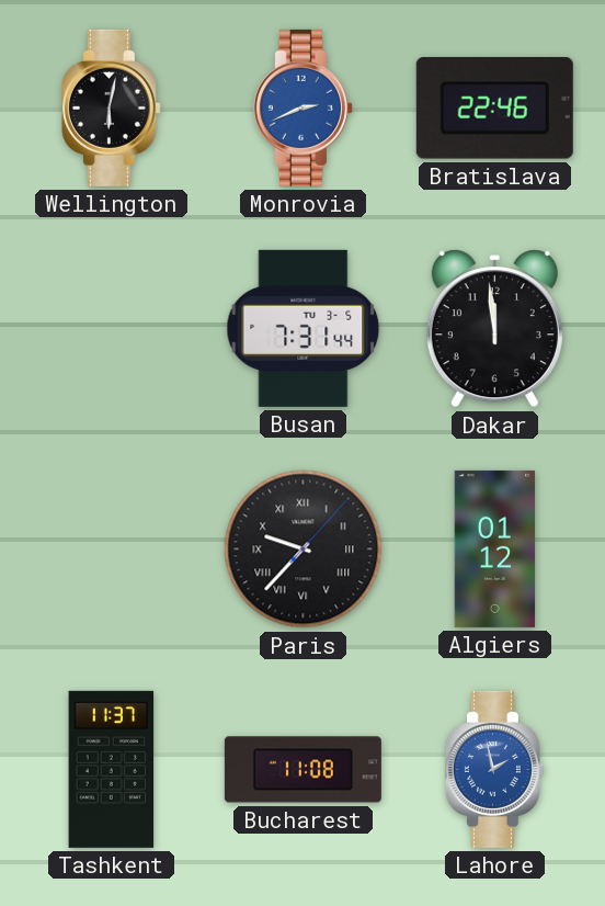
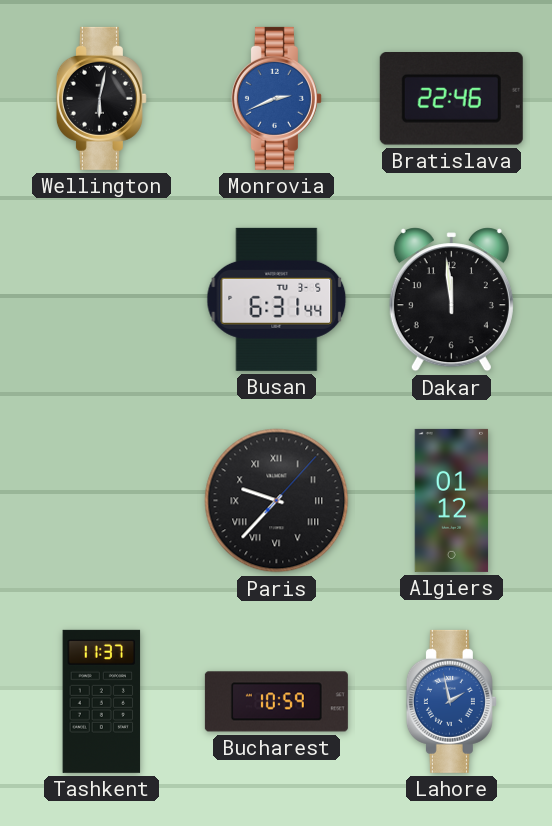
Busan: 7:31 -> 6:31 (277, 299)
Bucharest: 11:08 -> 10:59 (276, 702)
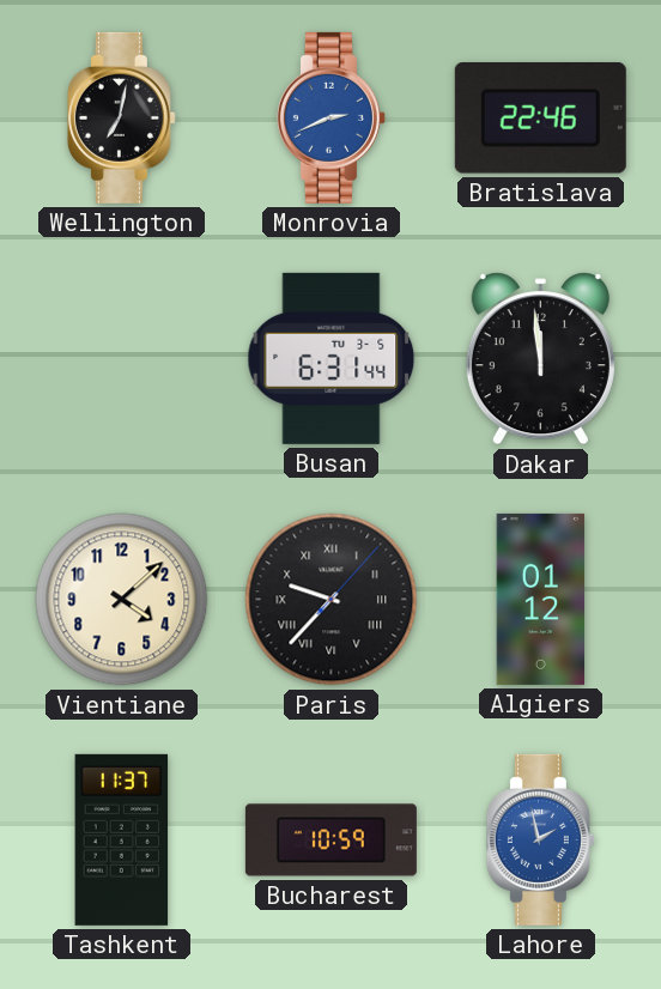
Wellington: 6:02 -> 7:02 (121, 117)
Vientiane: none -> 4:08 (122, 600)
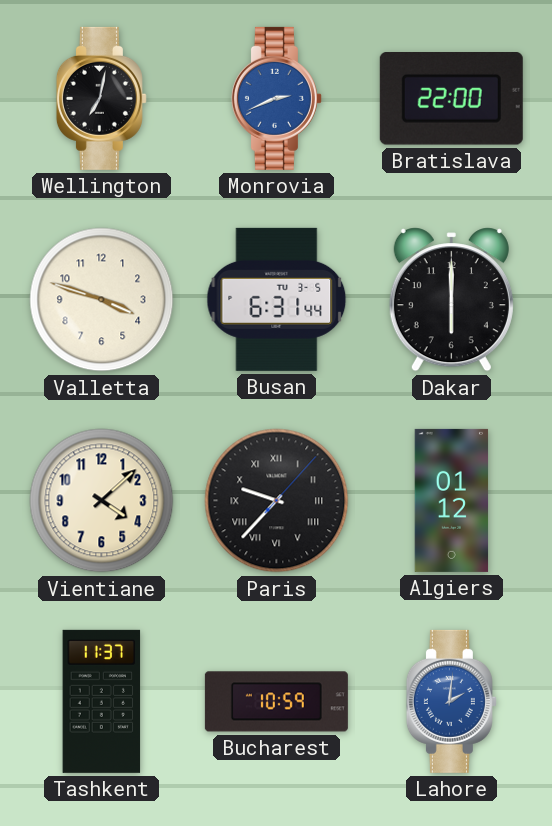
Bratislava: 22:46 -> 22:00 (451, 99)
Valletta: none -> 3:48 (102, 300)
Dakar: 11:59 -> 6:00 (451, 300)
Lahore: 1:58 -> 2:01 (451, 701)
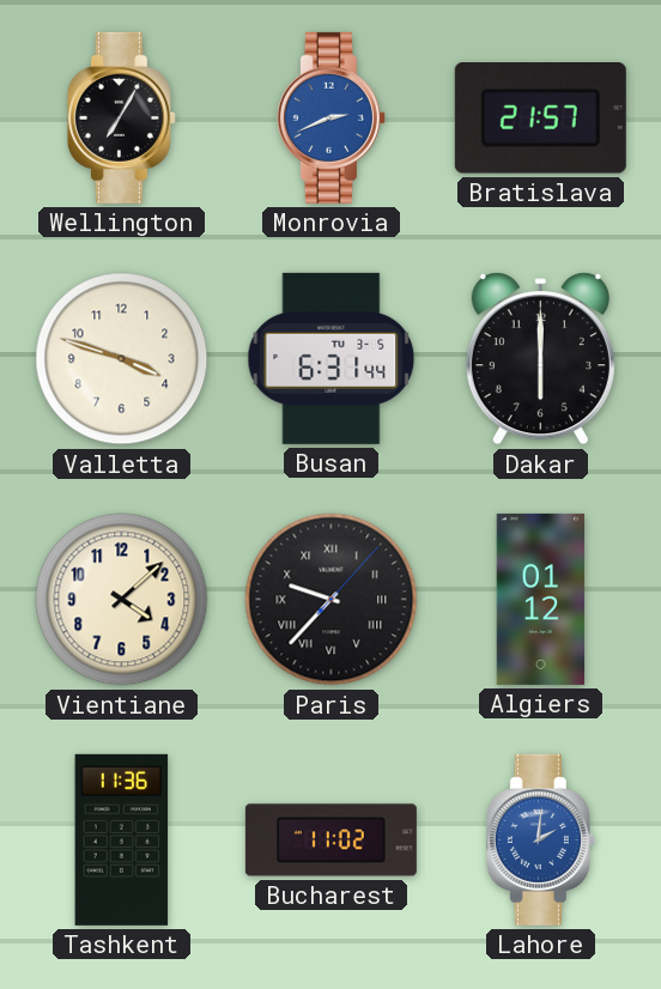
Wellington: 7:02 -> 7:05 (121, 117)
Bratislava: 22:00 -> 21:57 (540, 119)
Tashkent: 11:37 -> 11:36 (122, 839)
Bucharest: 10:59 -> 11:02 (330, 841)
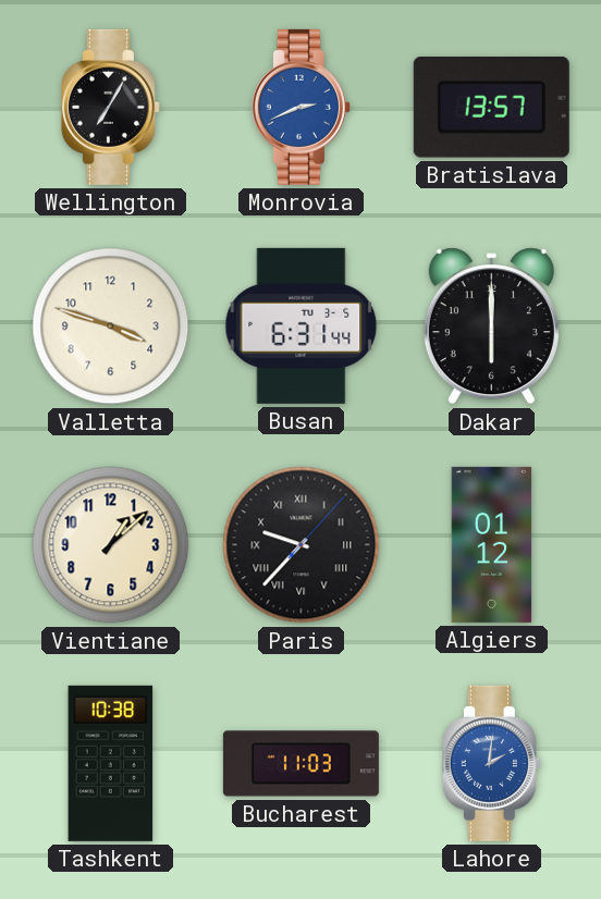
Bratislava: 21:57 -> 13:57 (491, 108)
Vientiane: 4:08 -> 1:08 (111, 545)
Tashkent: 11:36 -> 10:38 (111, 763)
Bucharest: 11:02 -> 11:03 (300, 764)
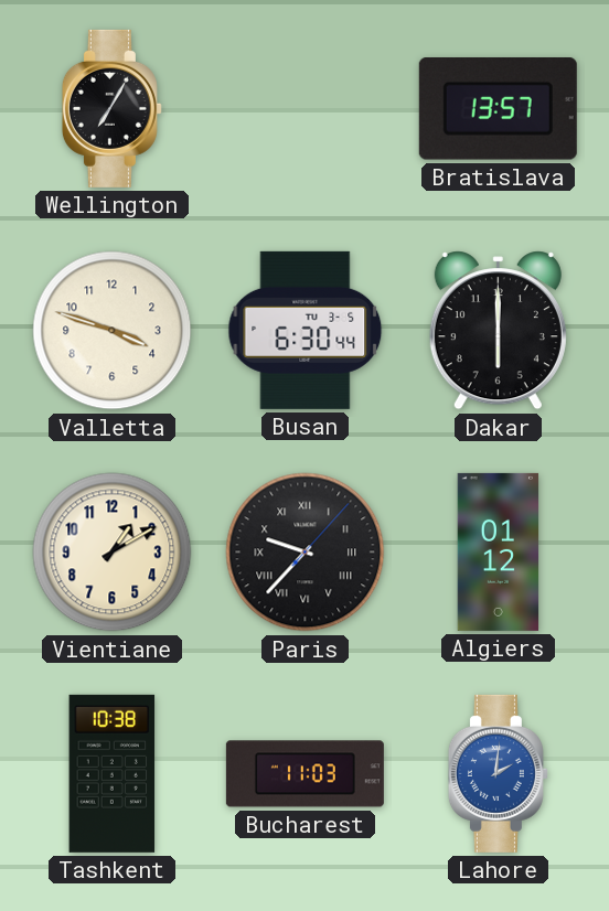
Monrovia: 2:41 -> none (300, 107)
Busan: 6:31 -> 6:30 (306, 330)
Vientiane: 1:08 -> 1:10 (113, 553)
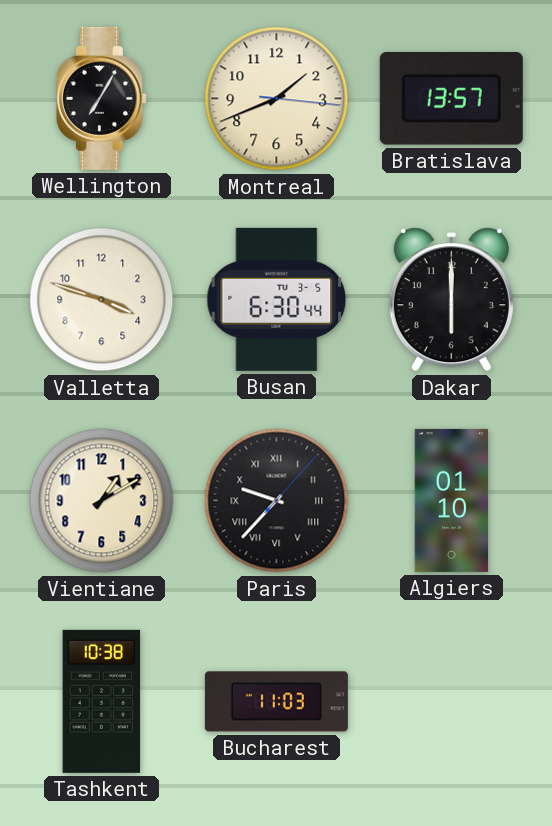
Montreal: none -> 1:41 (277, 99)
Algiers: 01:12 -> 01:10 (452, 500)
Lahore: 2:01 -> none (498, 773)
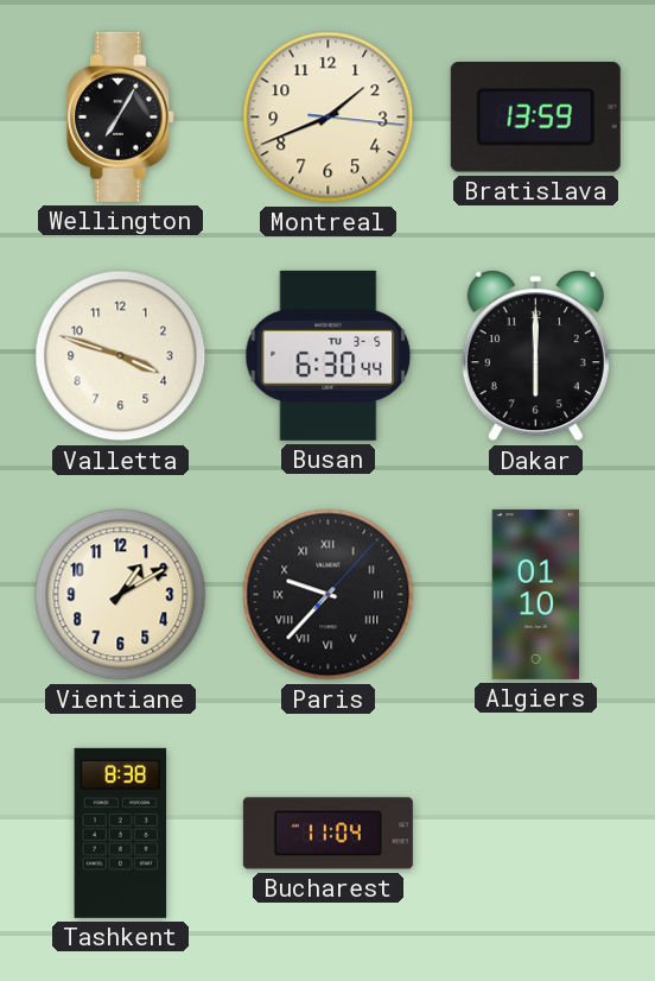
Bratislava: 13:57 -> 13:59 (535, 118)
Tashkent: 10:38 -> 8:38 (121, 833)
Bucharest: 11:03 -> 11:04 (327, 834)
